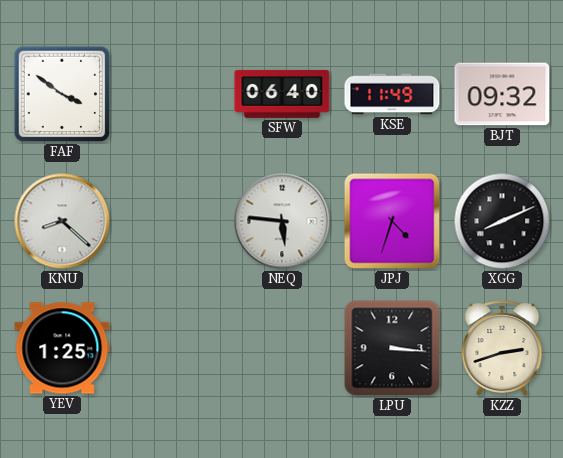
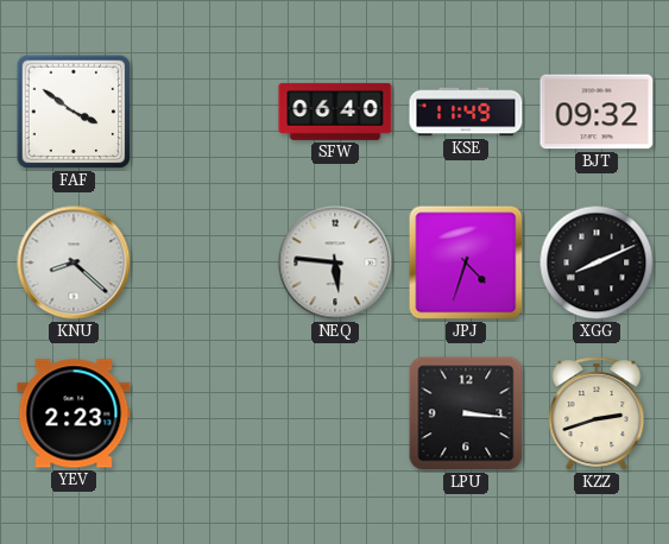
YEV: 1:25 -> 2:23 (74, 413)
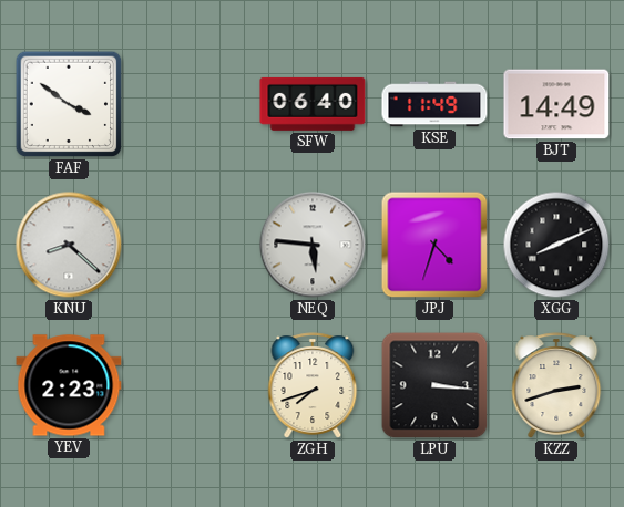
BJT: 09:32 -> 14:49 (556, 104)
ZGH: none -> 7:42 (313, 385)
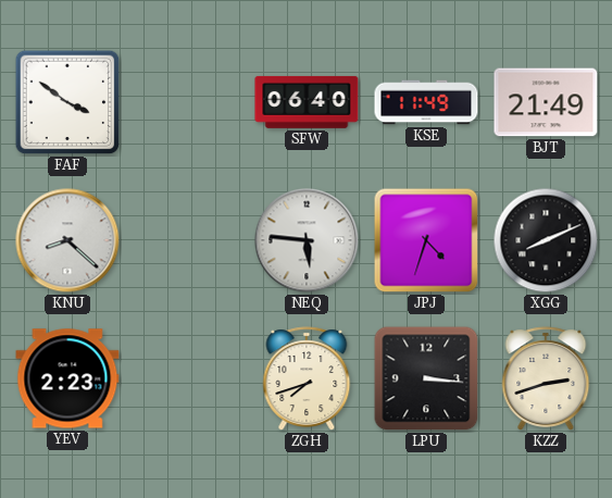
BJT: 14:49 -> 21:49 (546, 102)
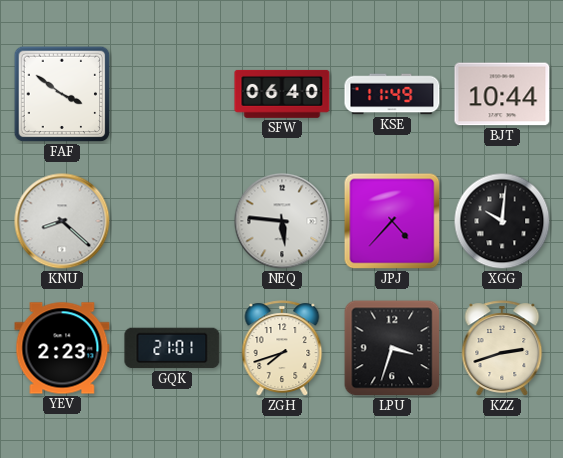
BJT: 21:49 -> 10:44 (502, 94)
JPJ: 4:33 -> 4:37 (392, 221)
XGG: 8:11 -> 10:01 (502, 221)
GQK: none -> 21:01 (172, 348)
LPU: 3:16 -> 3:33 (392, 348)
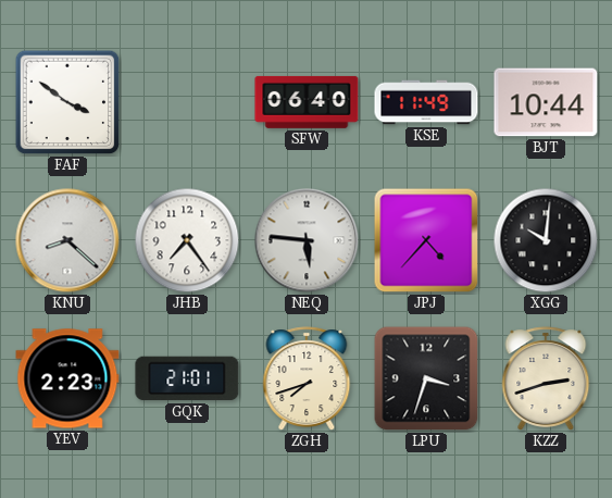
JHB: none -> 7:24 (187, 240)
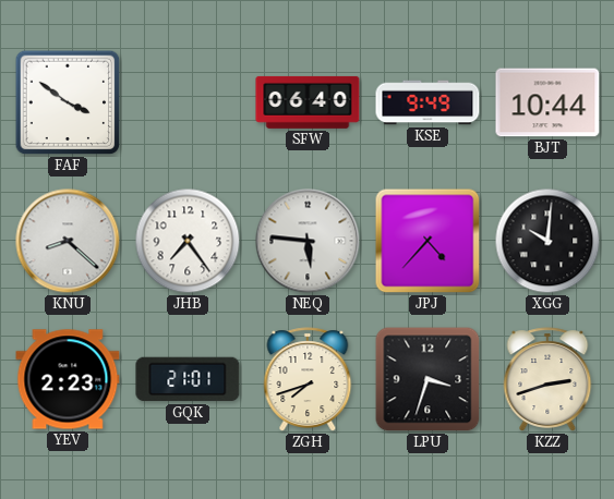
KSE: 11:49 -> 9:49 (428, 102)
